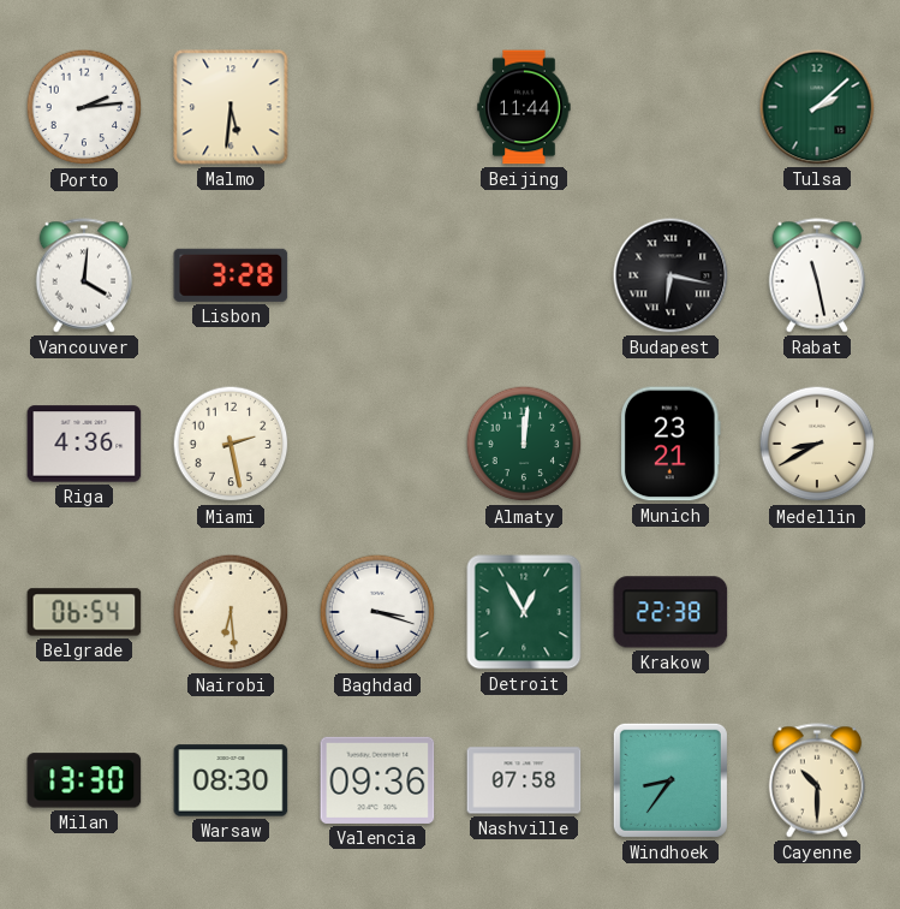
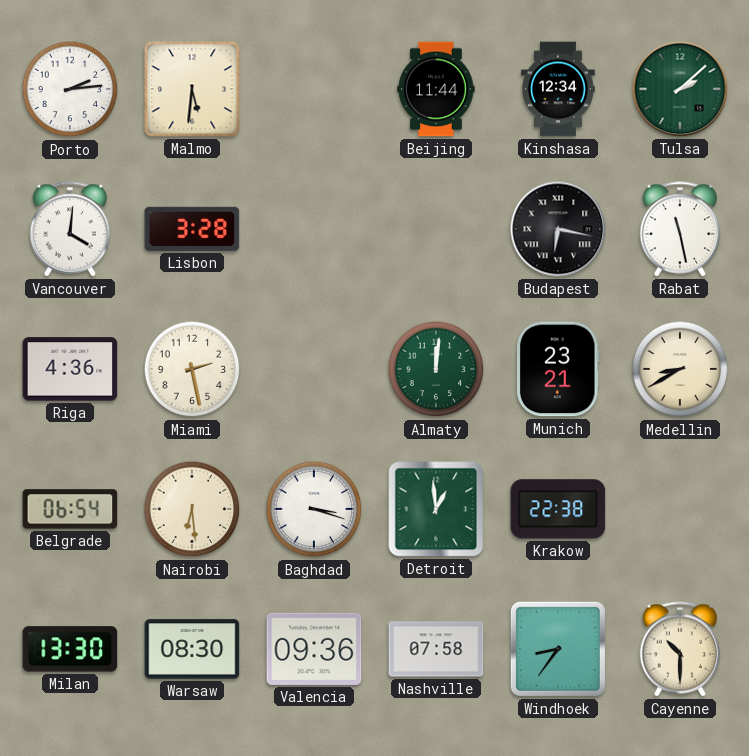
Kinshasa: none -> 12:34 (558, 89)
Detroit: 12:55 -> 12:59 (436, 509)
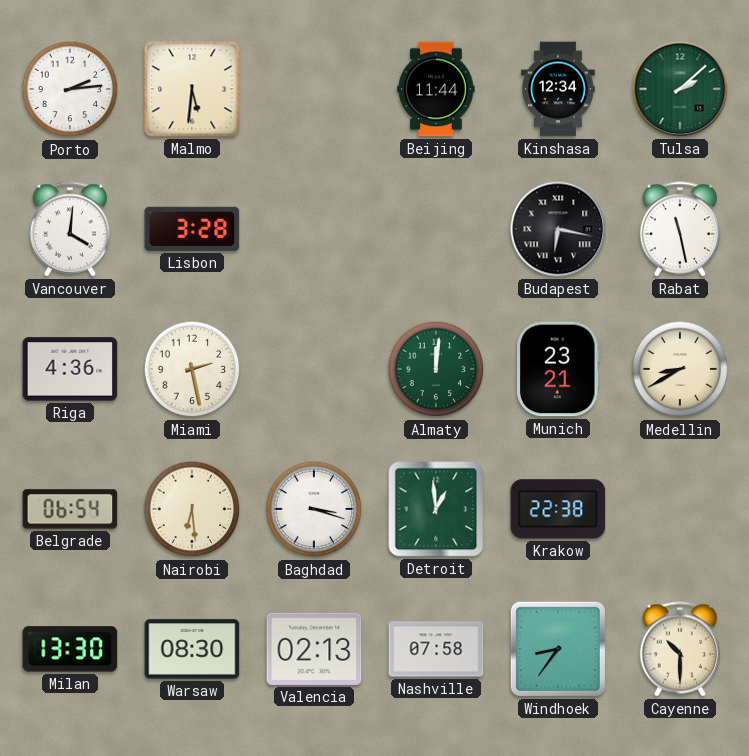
Valencia: 09:36 -> 02:13 (314, 649)
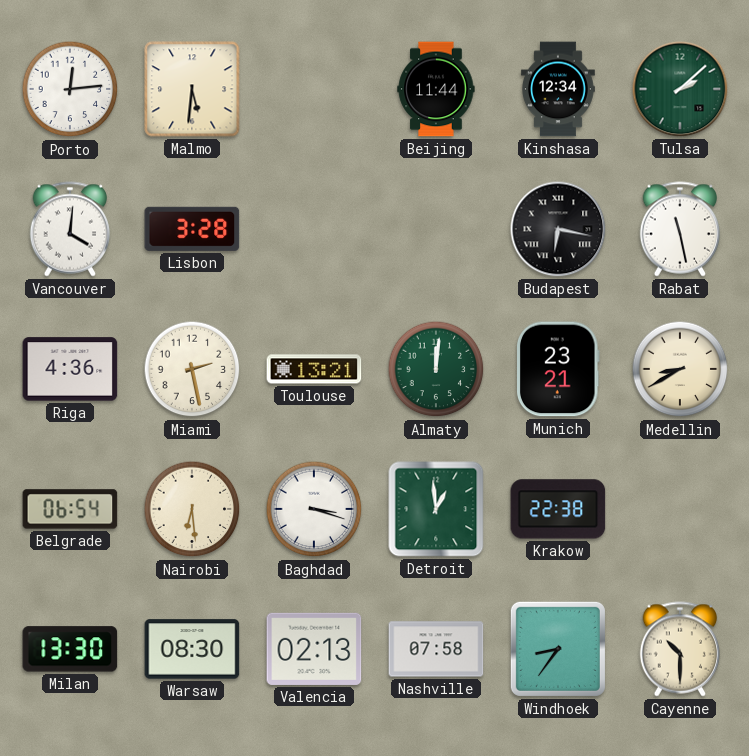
Porto: 2:14 -> 12:14 (70, 89)
Toulouse: none -> 13:21 (314, 369)
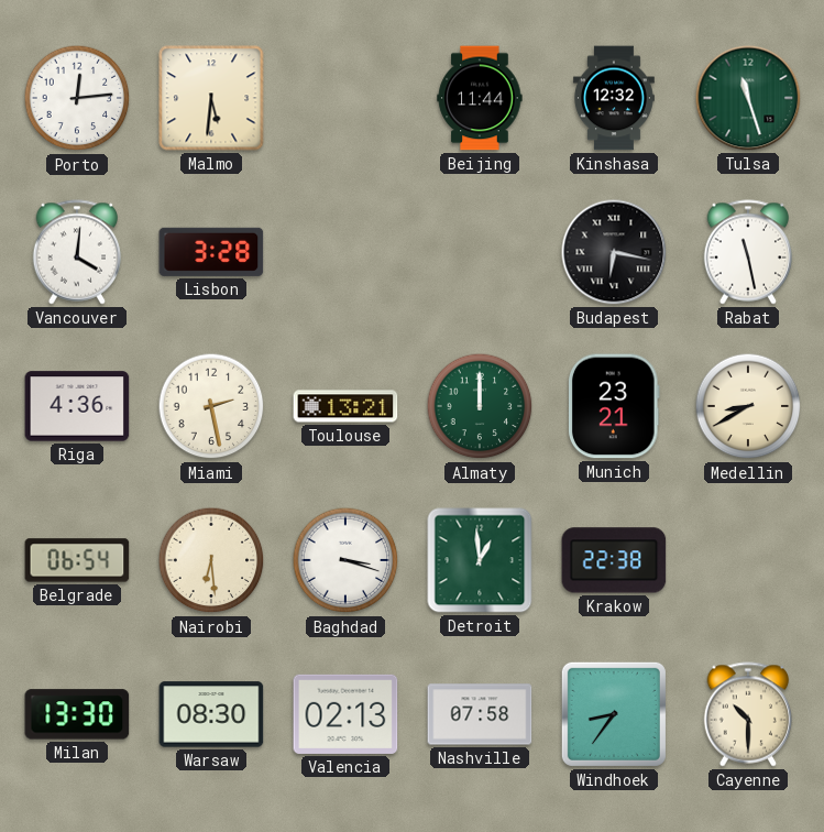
Kinshasa: 12:34 -> 12:32 (614, 98)
Tulsa: 2:08 -> 11:27 (748, 98)
Almaty: 12:01 -> 12:00 (480, 406)
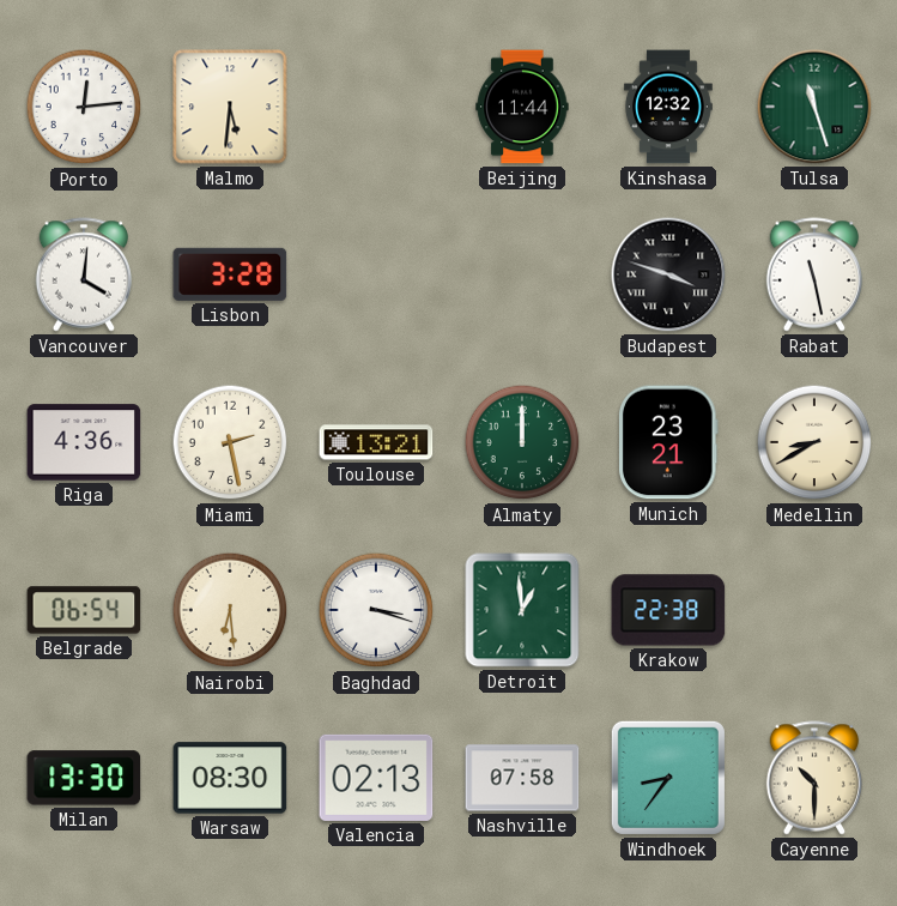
Budapest: 6:17 -> 3:48 (668, 274)
